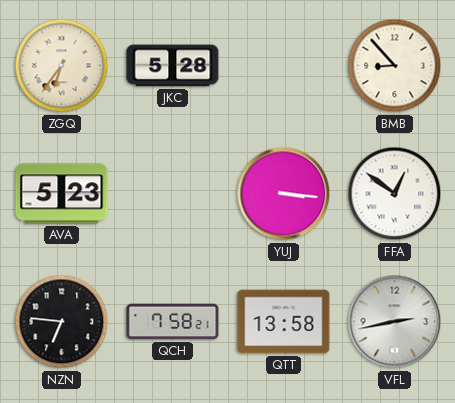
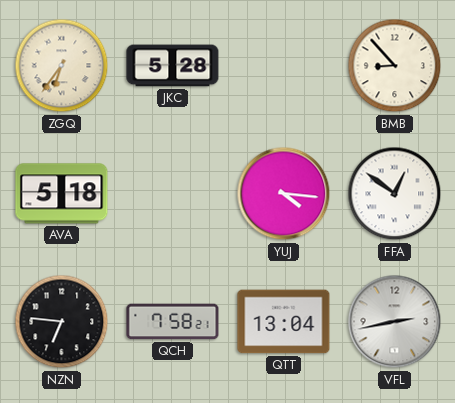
AVA: 5:23 -> 5:18 (62, 194)
YUJ: 3:16 -> 4:16 (284, 194)
QTT: 13:58 -> 13:04 (284, 322)
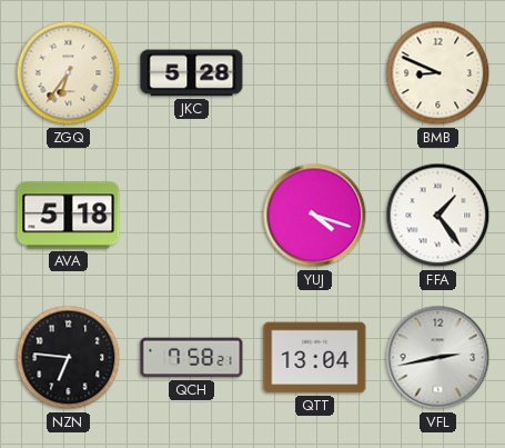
BMB: 8:53 -> 8:49 (438, 73)
YUJ: 4:16 -> 4:18 (315, 216)
FFA: 12:51 -> 1:24 (438, 216)
